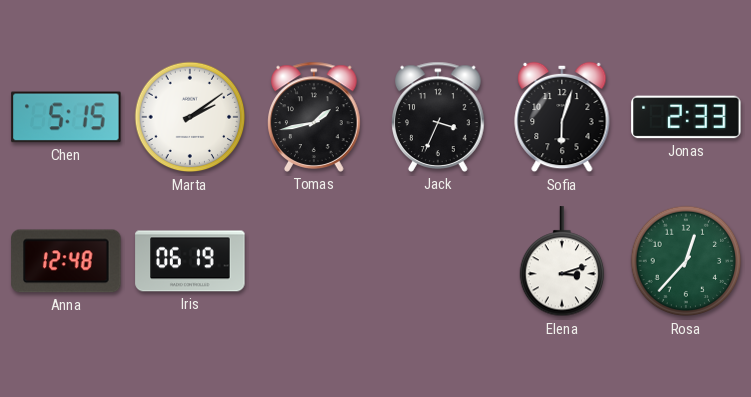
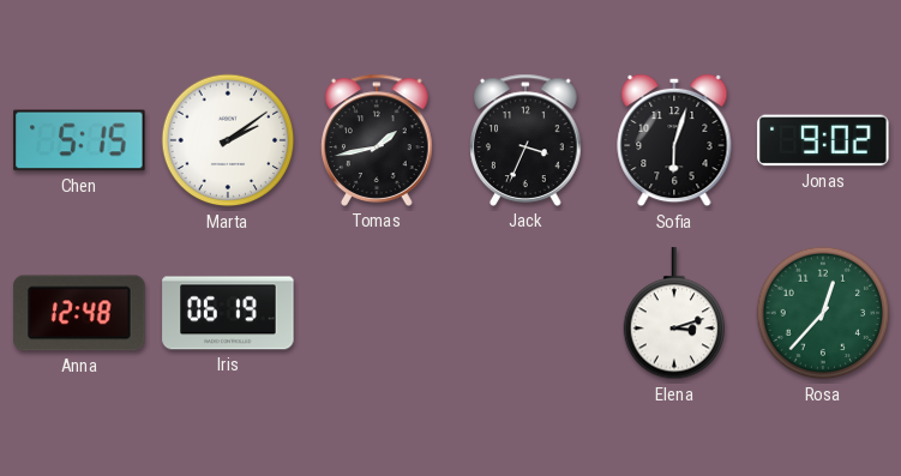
Jonas: 2:33 -> 9:02 (823, 140)
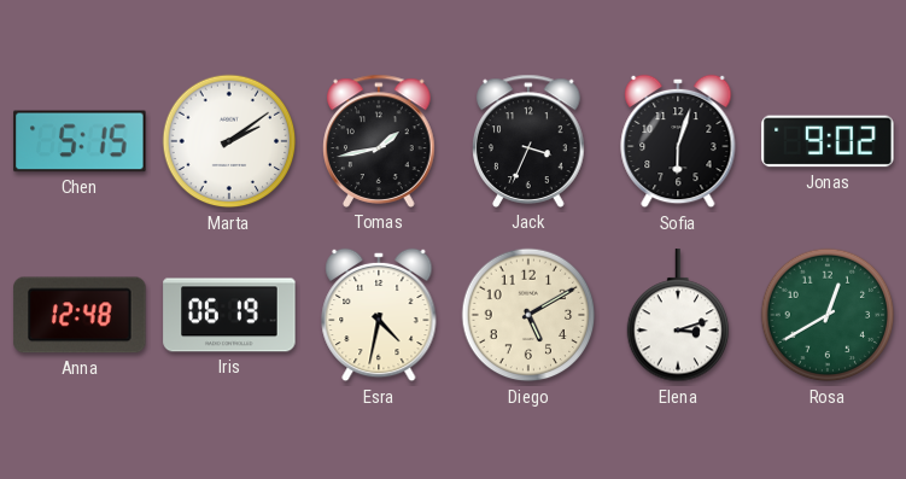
Esra: none -> 4:32 (379, 315)
Diego: none -> 5:10 (528, 315)
Rosa: 12:37 -> 12:40 (828, 315)
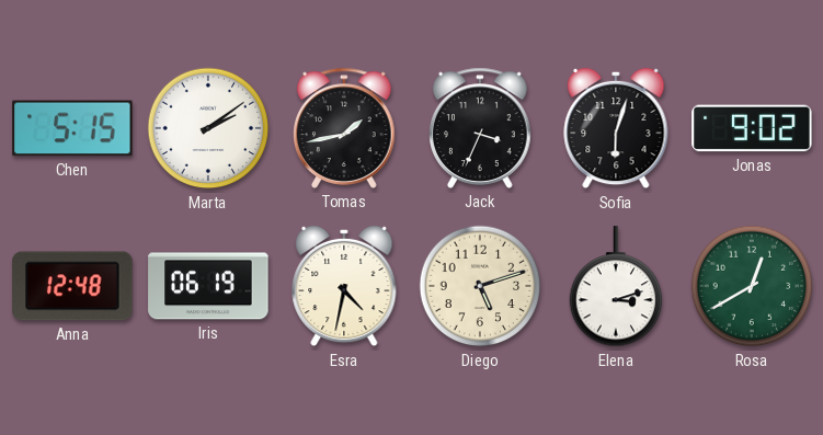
Diego: 5:10 -> 5:12 (480, 286)
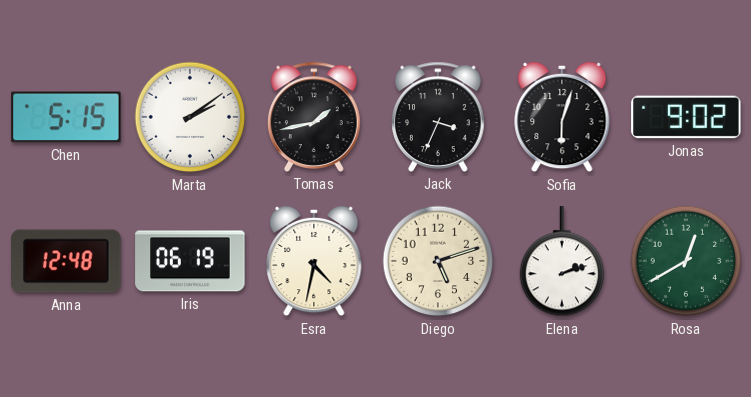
Elena: 3:12 -> 2:12 (562, 262)
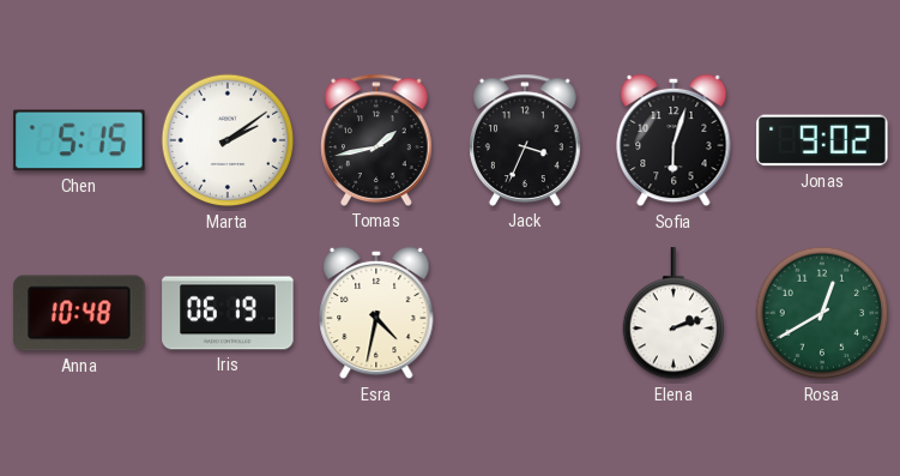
Anna: 12:48 -> 10:48 (79, 313)
Diego: 5:12 -> none (438, 261)
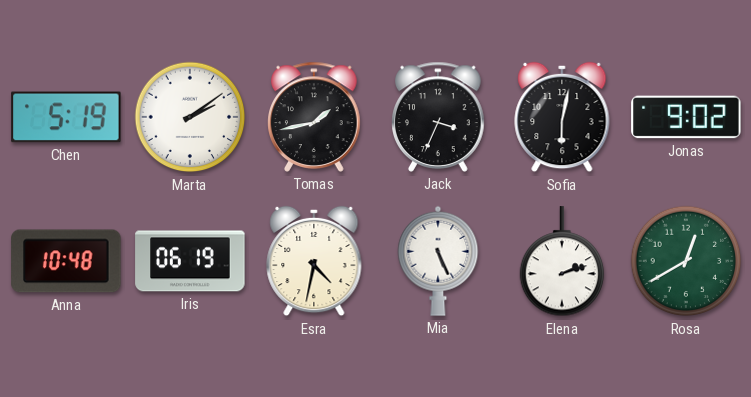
Chen: 5:15 -> 5:19 (66, 117)
Sofia: 6:03 -> 6:02 (562, 117)
Mia: none -> 5:26 (438, 261)
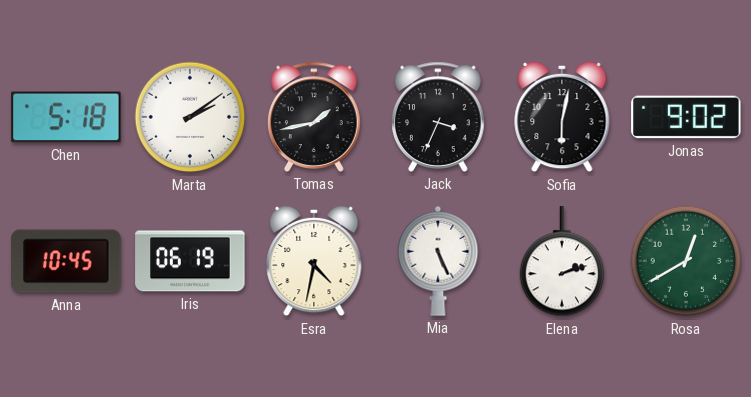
Chen: 5:19 -> 5:18 (66, 117)
Anna: 10:48 -> 10:45 (66, 261)
